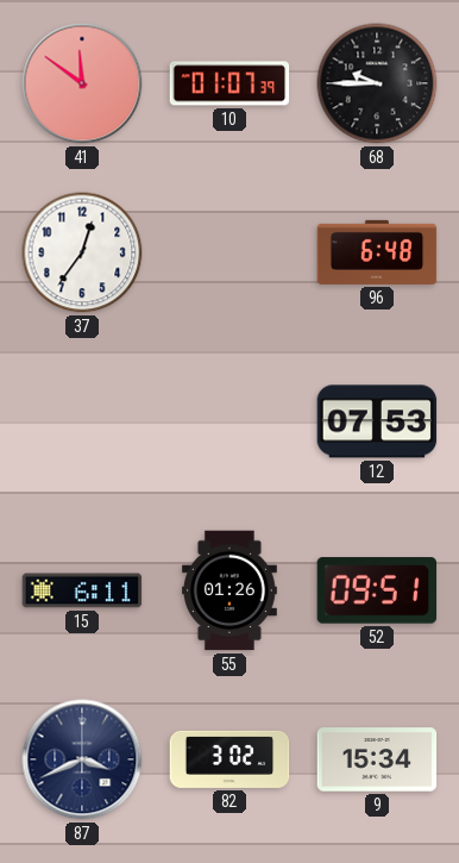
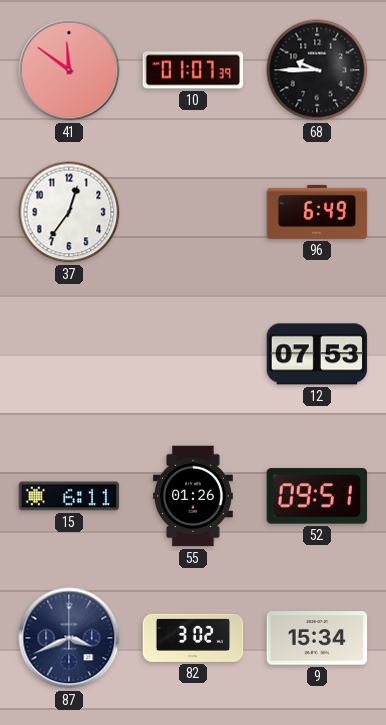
96: 6:48 -> 6:49 (317, 212)
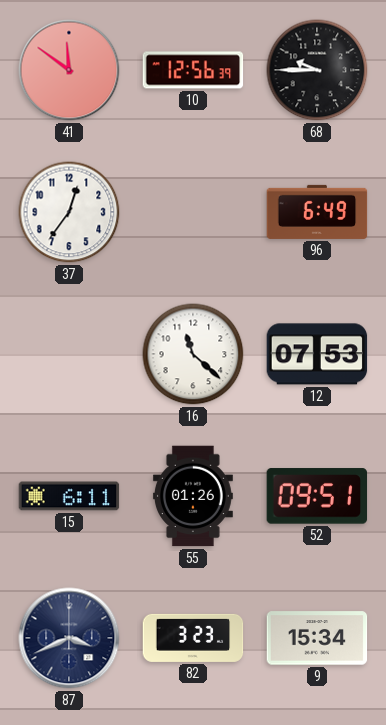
10: 01:07 -> 12:56 (193, 70)
16: none -> 11:22 (193, 354)
82: 3:02 -> 3:23 (193, 638)
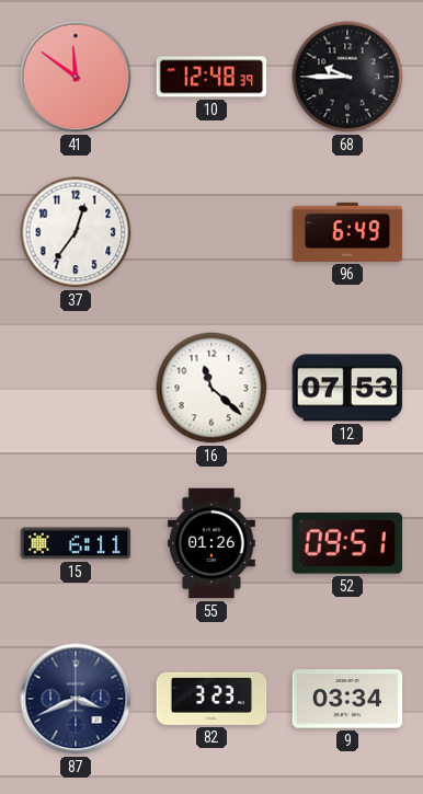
10: 12:56 -> 12:48 (211, 77)
9: 15:34 -> 03:34 (347, 699)
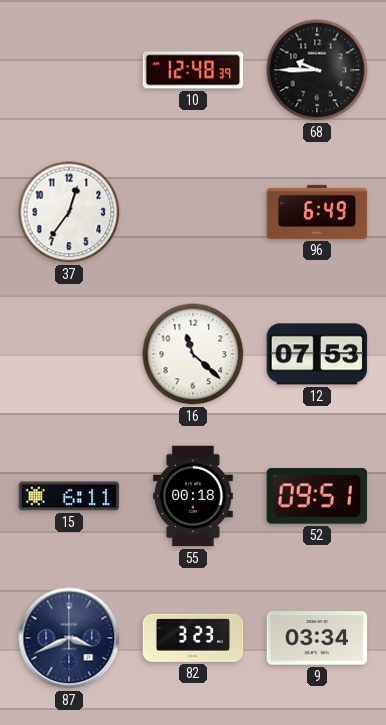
41: 11:51 -> none (76, 77)
55: 01:26 -> 00:18 (193, 496)
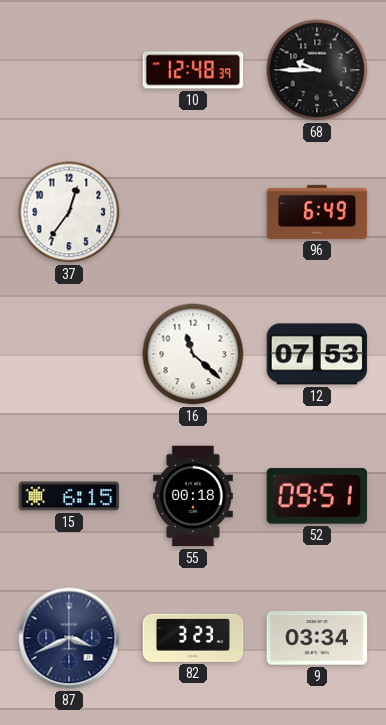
15: 6:11 -> 6:15 (69, 496)
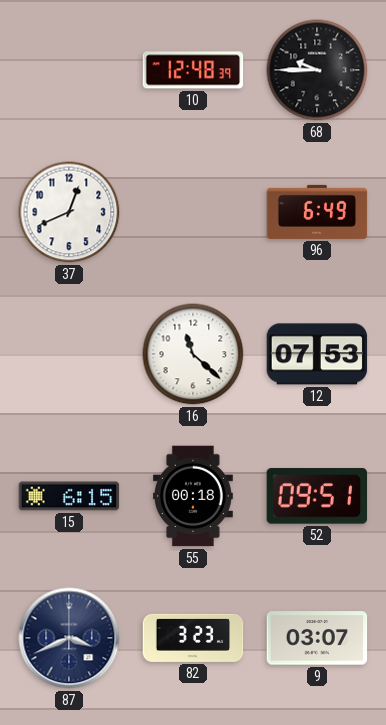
37: 12:36 -> 12:41 (69, 212)
9: 03:34 -> 03:07 (317, 638)
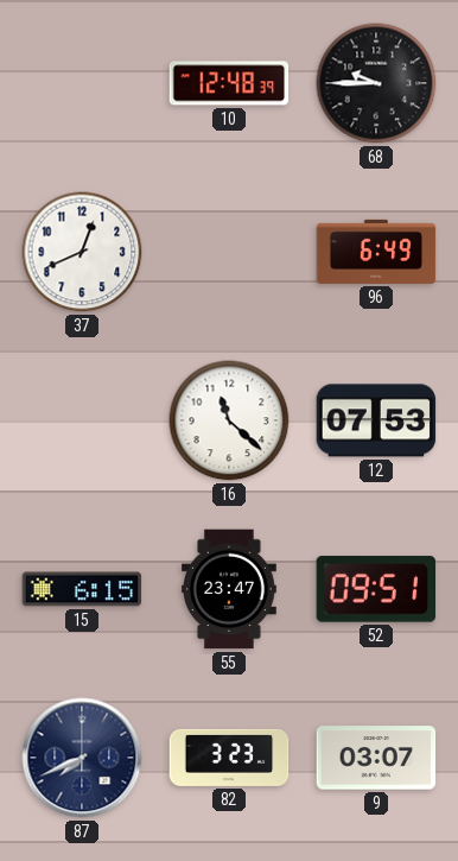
55: 00:18 -> 23:47 (229, 589)
87: 3:41 -> 7:41 (82, 758)
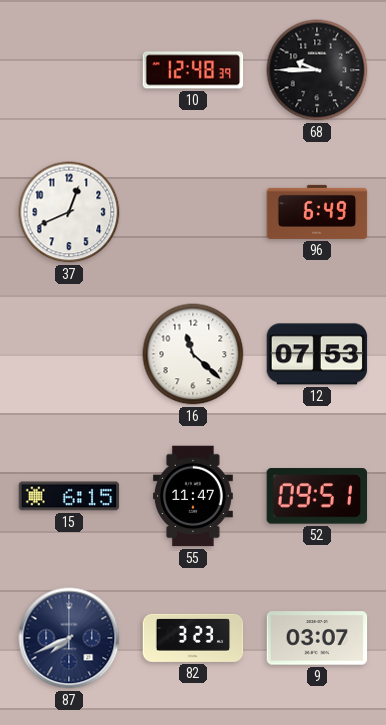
55: 23:47 -> 11:47 (193, 496)
